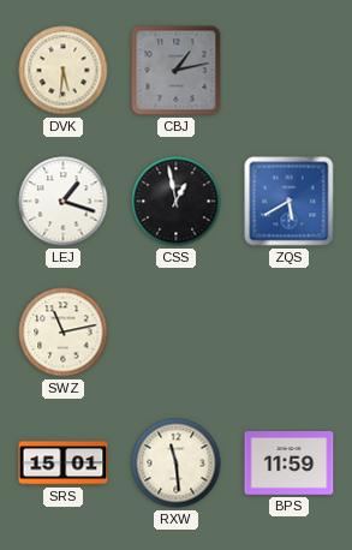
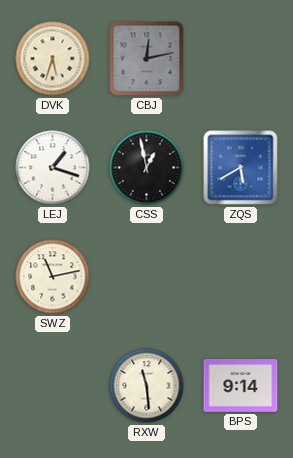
DVK: 5:31 -> 5:33 (53, 59)
CBJ: 1:13 -> 12:13 (147, 59)
SRS: 15:01 -> none (64, 464)
BPS: 11:59 -> 9:14 (241, 386)
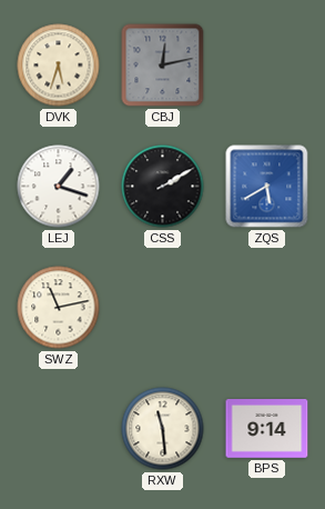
CSS: 12:58 -> 2:10 (163, 187)
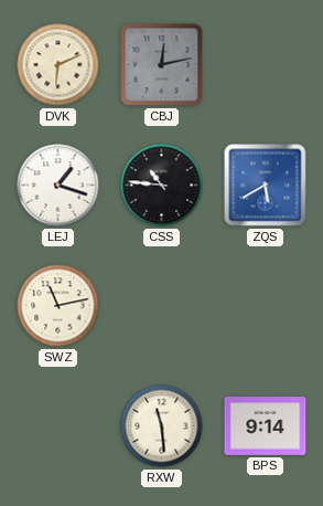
DVK: 5:33 -> 6:11 (58, 65)
CSS: 2:10 -> 10:46 (162, 186)
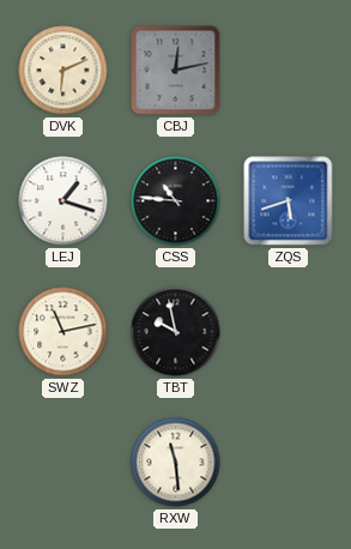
ZQS: 5:40 -> 5:42 (289, 201)
TBT: none -> 9:58 (176, 332)
BPS: 9:14 -> none (266, 426)
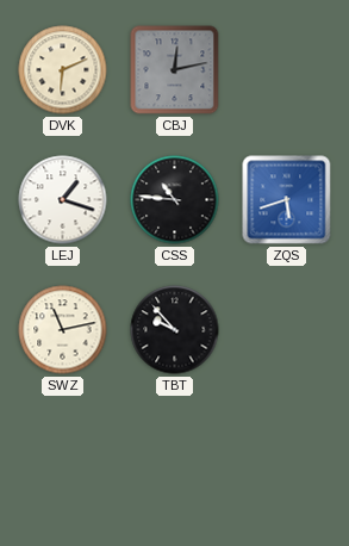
TBT: 9:58 -> 9:53 (175, 330)
RXW: 11:29 -> none (176, 463)
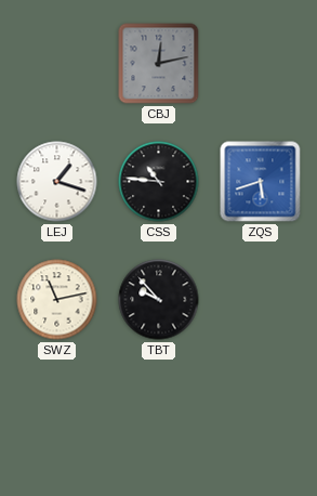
DVK: 6:11 -> none (63, 70)
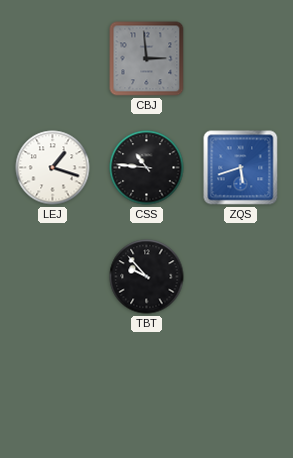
CBJ: 12:13 -> 2:59 (147, 59)
SWZ: 11:13 -> none (57, 300)
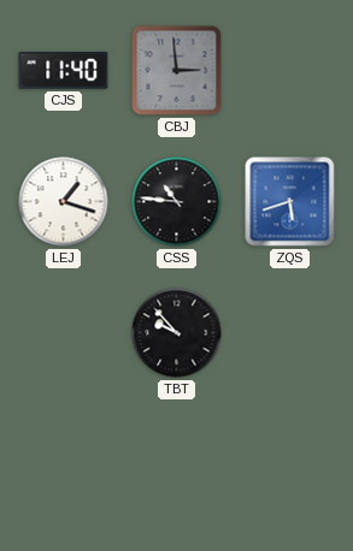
CJS: none -> 11:40 (64, 71)
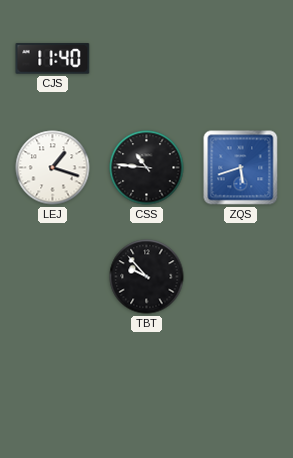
CBJ: 2:59 -> none (177, 71)
